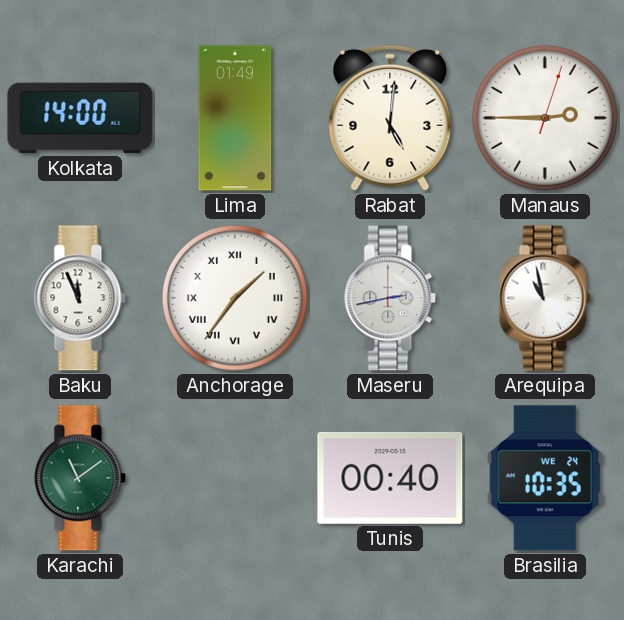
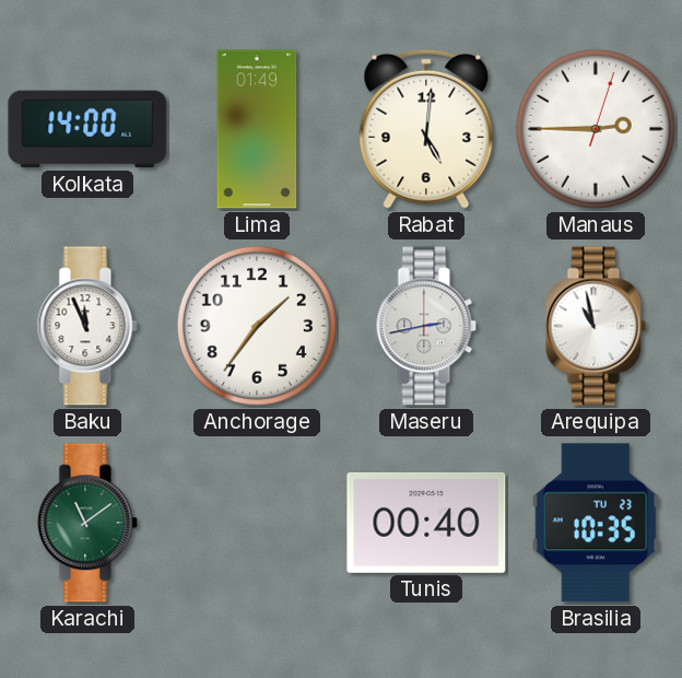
Anchorage numerals: Roman -> Arabic (257, 326)
Brasilia date: WE 24 -> TU 23 (596, 523)
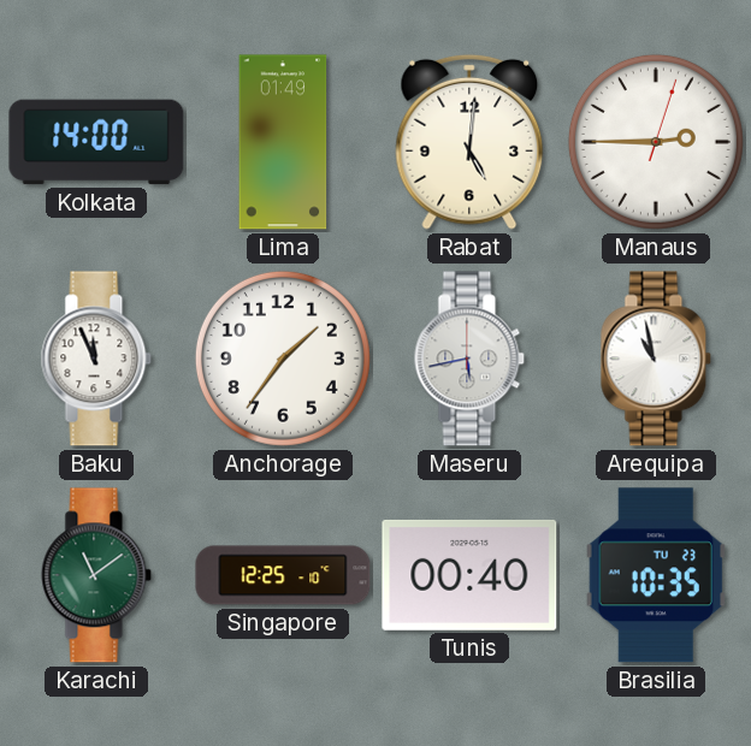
Maseru: 2:43 -> 5:43 (469, 359)
Singapore: none -> 12:25 (283, 575)
